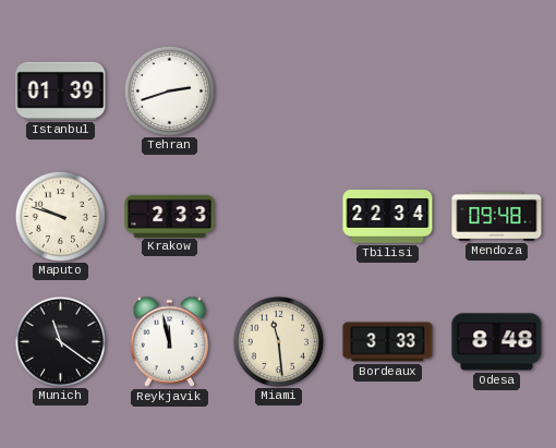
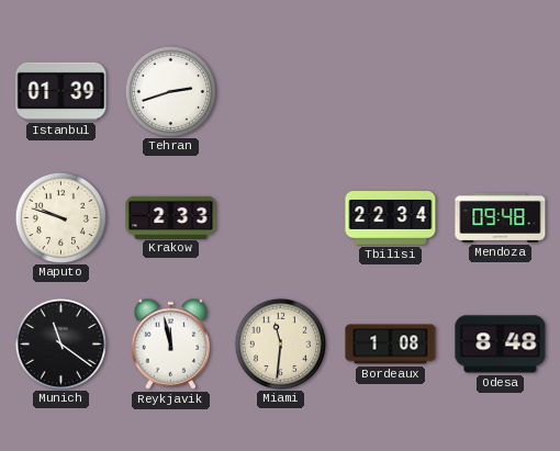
Miami: 11:29 -> 11:31 (280, 343)
Bordeaux: 3:33 -> 1:08 (391, 345)
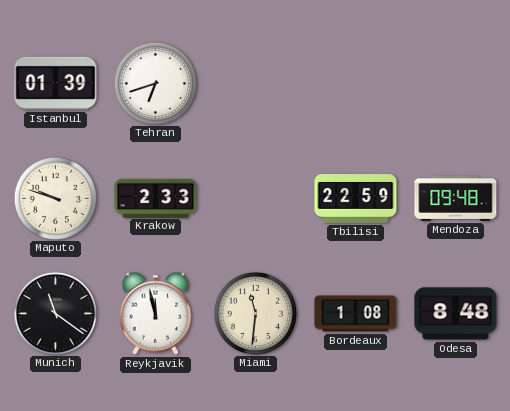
Tehran: 2:42 -> 6:42 (155, 83)
Tbilisi: 22:34 -> 22:59 (356, 199)
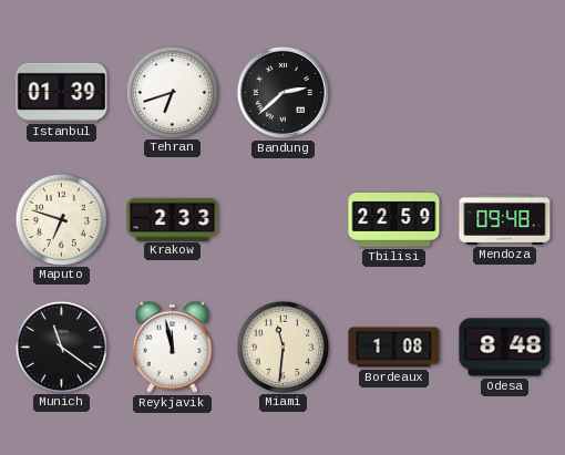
Bandung: none -> 2:38 (282, 92)
Maputo: 9:48 -> 6:48 (61, 219)
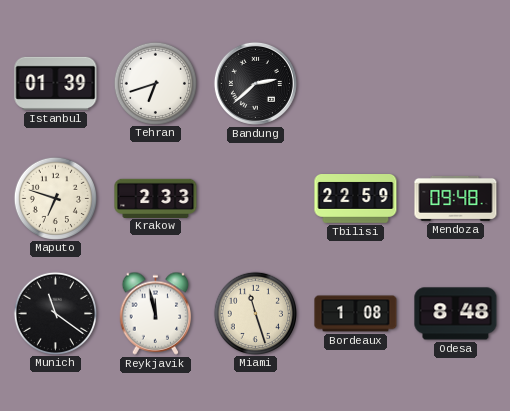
Miami: 11:31 -> 11:27 (255, 313)
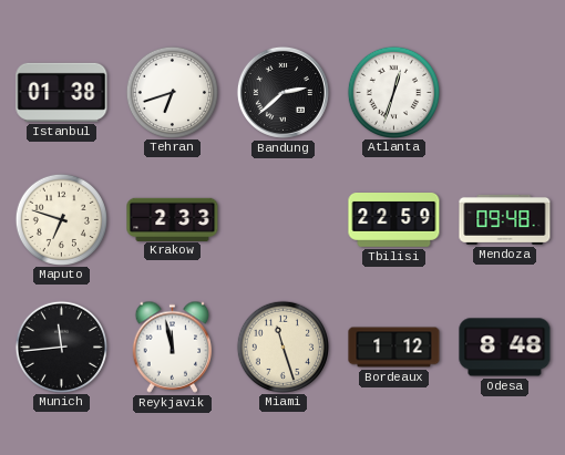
Istanbul: 01:39 -> 01:38 (62, 92)
Atlanta: none -> 12:33 (393, 92)
Munich: 11:21 -> 11:44 (61, 347)
Bordeaux: 1:08 -> 1:12 (394, 348)
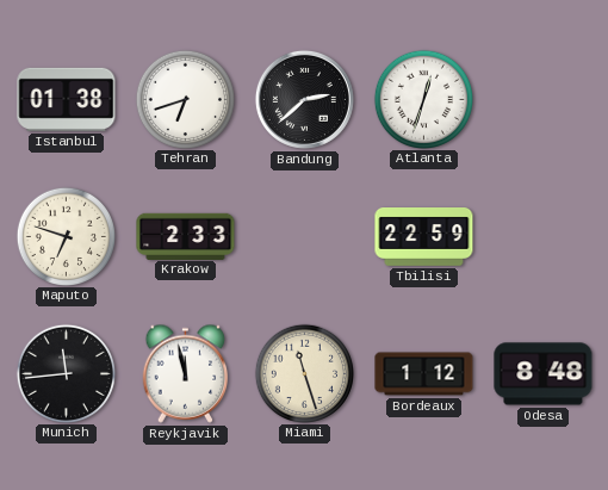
Mendoza: 09:48 -> none (505, 219)
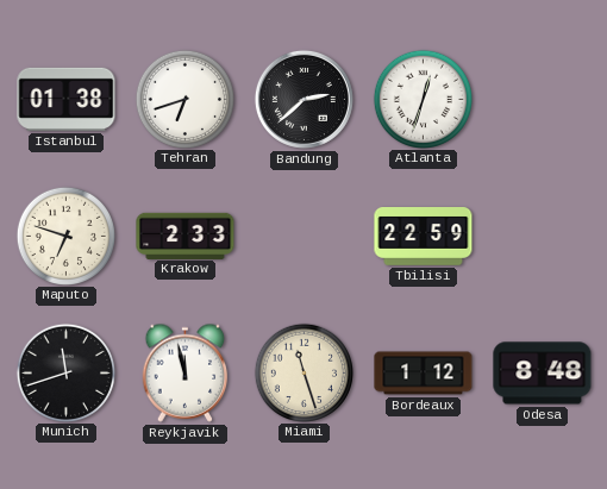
Munich: 11:44 -> 11:42 (65, 372)
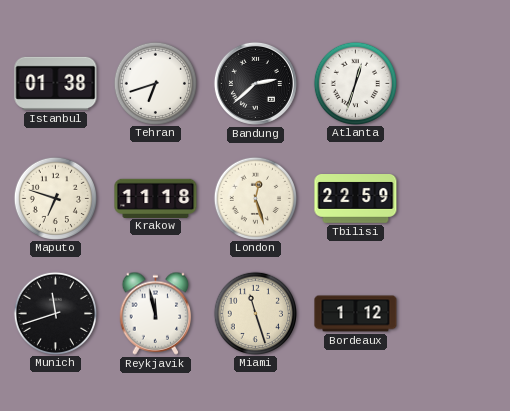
Krakow: 2:33 -> 11:18 (156, 198)
London: none -> 12:27 (255, 198)
Odesa: 8:48 -> none (543, 374)
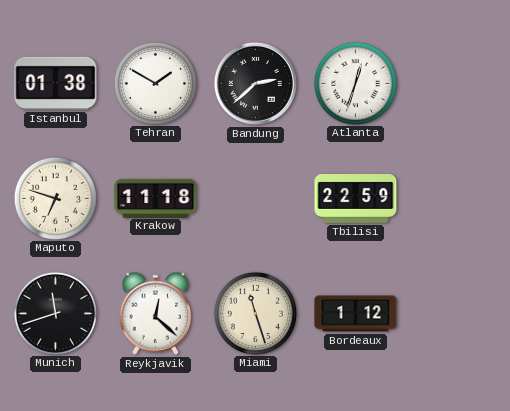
Tehran: 6:42 -> 1:50 (155, 83)
London: 12:27 -> none (255, 198)
Reykjavik: 11:58 -> 12:22 (156, 313)
